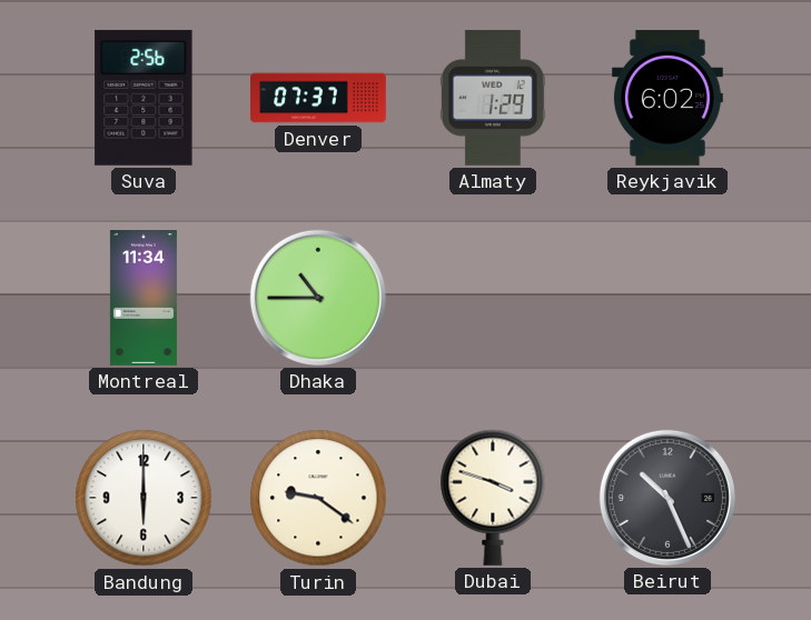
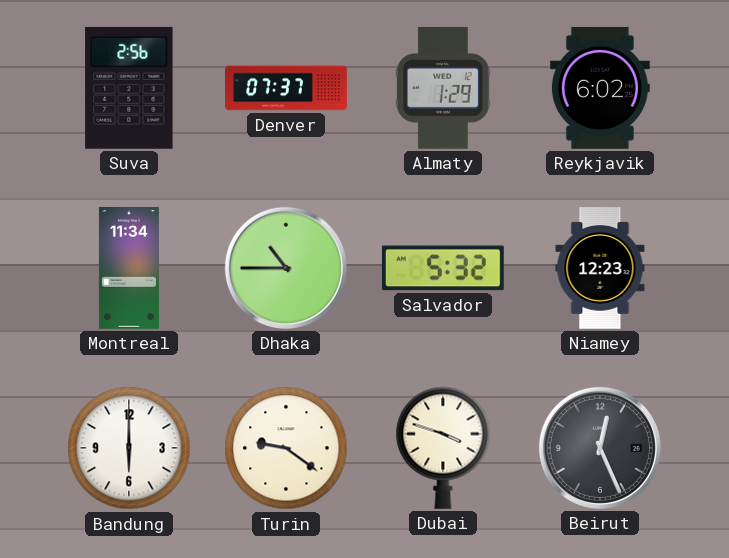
Salvador: none -> 5:32 (443, 268)
Niamey: none -> 12:23 (600, 269)
Beirut: 10:26 -> 12:26 (600, 448)
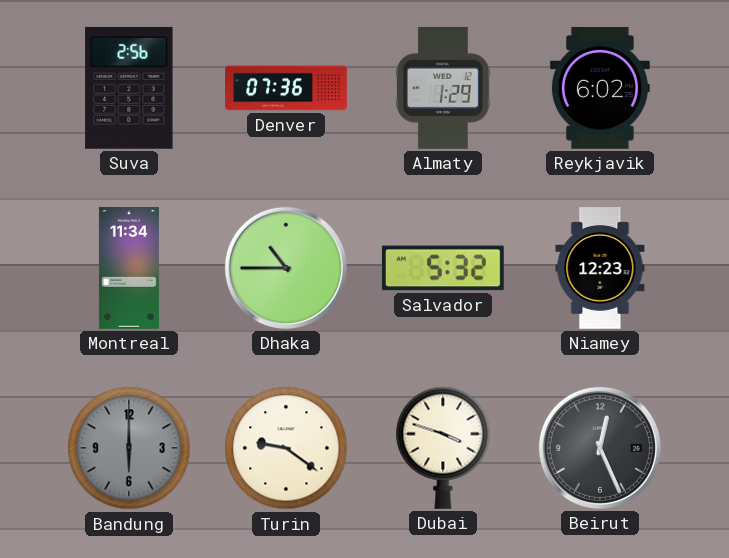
Denver: 07:37 -> 07:36 (286, 88)
Bandung dial: white -> grey (129, 448)
